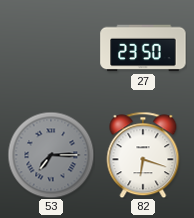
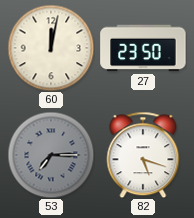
60: none -> 12:02 (51, 48)
82: 6:18 -> 5:18 (143, 155)
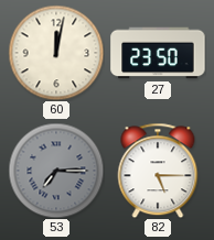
82: 5:18 -> 5:15 (158, 171)
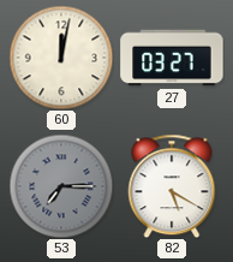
27: 23:50 -> 03:27 (172, 58)
82: 5:15 -> 5:20 (172, 186)
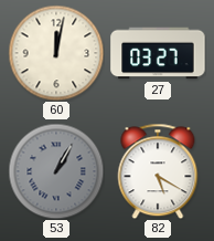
53: 7:15 -> 1:05 (56, 171)
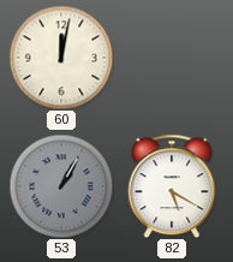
27: 03:27 -> none (158, 53)
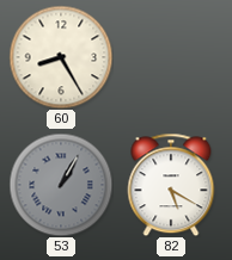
60: 12:02 -> 8:25 (61, 57)
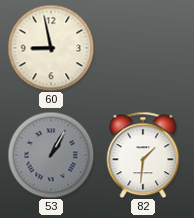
60: 8:25 -> 8:58 (51, 48)
82: 5:20 -> 1:31 (143, 155)
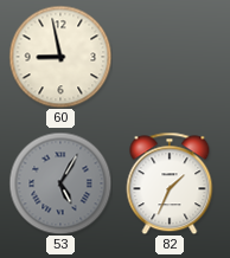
53: 1:05 -> 5:05 (60, 183)
82: 1:31 -> 1:34 (170, 183)
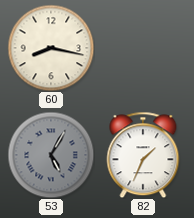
60: 8:58 -> 8:17 (51, 48)
